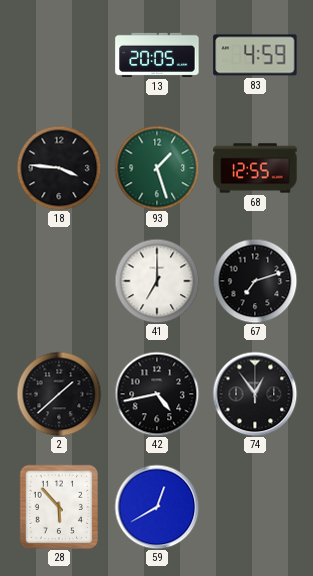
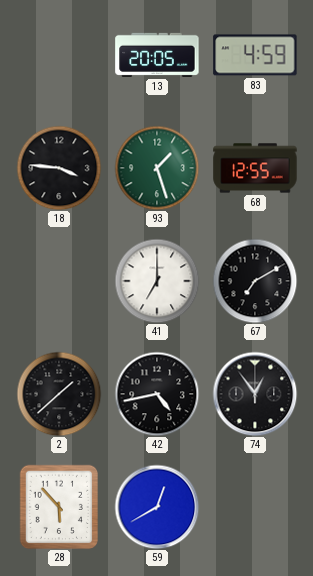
67: 7:12 -> 7:10 (255, 281)
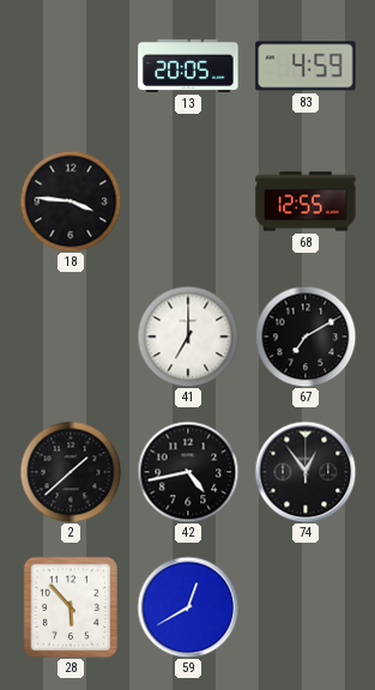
93: 1:27 -> none (157, 168)
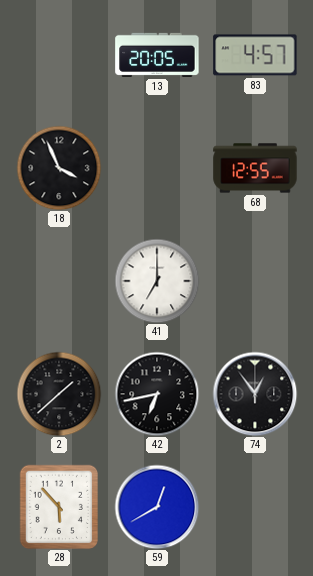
83: 4:59 -> 4:57 (255, 55)
18: 3:46 -> 3:56 (59, 168)
67: 7:10 -> none (306, 337)
42: 4:43 -> 6:43 (157, 394)
